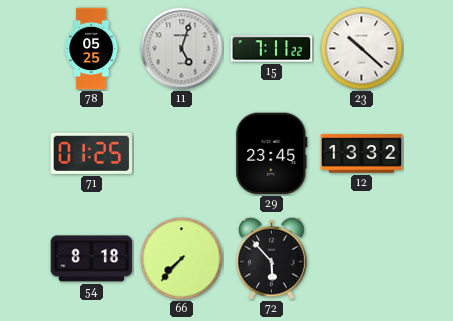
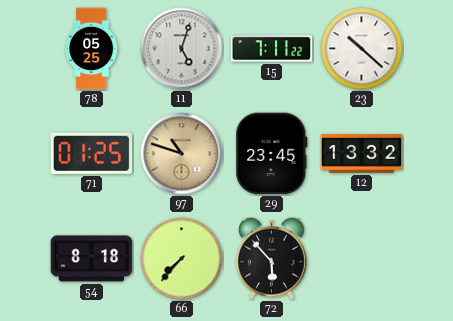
97: none -> 10:48 (182, 154)
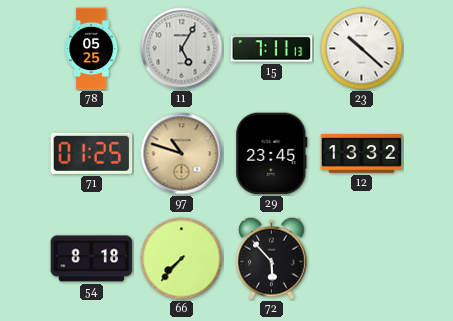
11: 5:03 -> 5:05 (182, 49)
15: 7:11:22 -> 7:11:13 (272, 49)
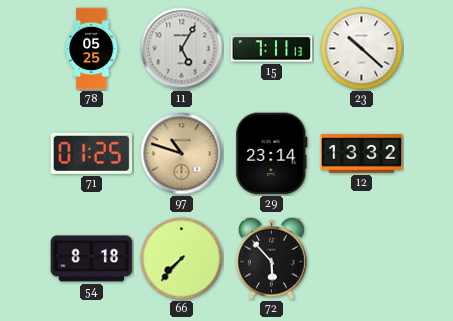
29: 23:45 -> 23:14 (272, 154)
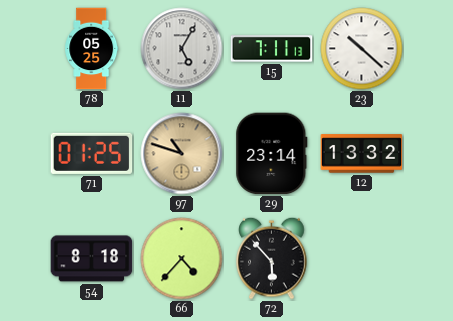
66: 7:37 -> 4:37 (182, 259)
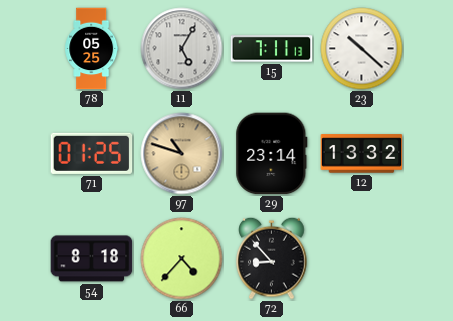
72: 5:53 -> 8:53 (272, 258)
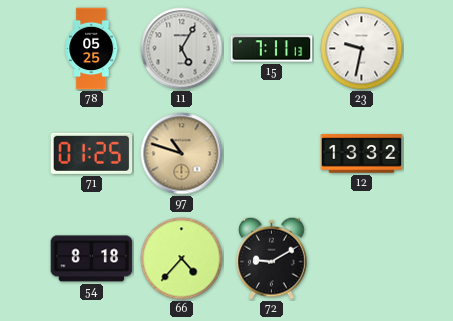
23: 10:22 -> 9:32 (362, 49)
29: 23:14 -> none (272, 154)
72: 8:53 -> 9:10 (272, 258)
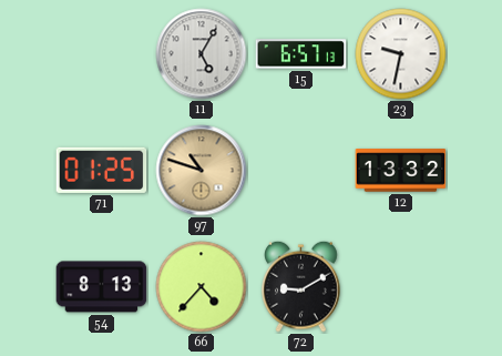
78: 05:25 -> none (92, 49)
15: 7:11 -> 6:57 (301, 54)
54: 8:18 -> 8:13 (102, 287)
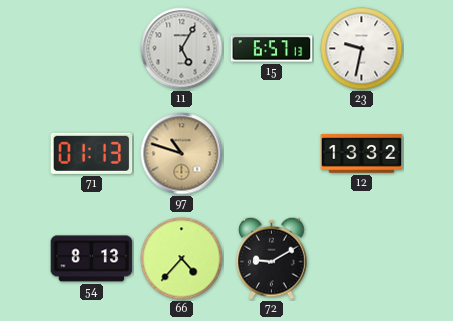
71: 01:25 -> 01:13 (92, 153)
